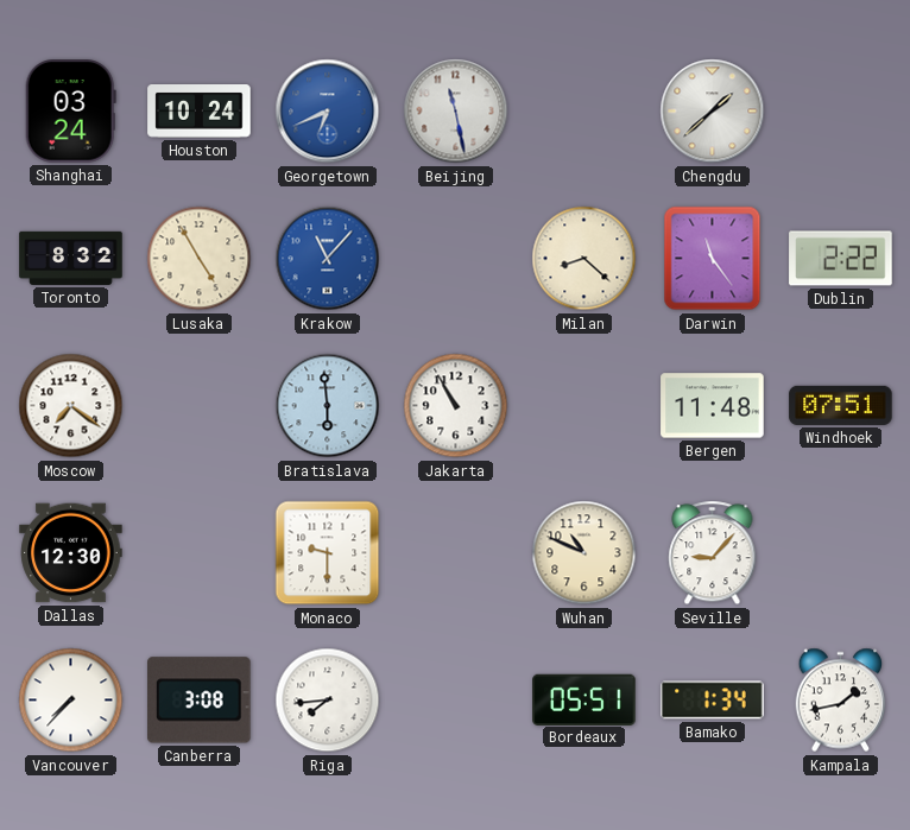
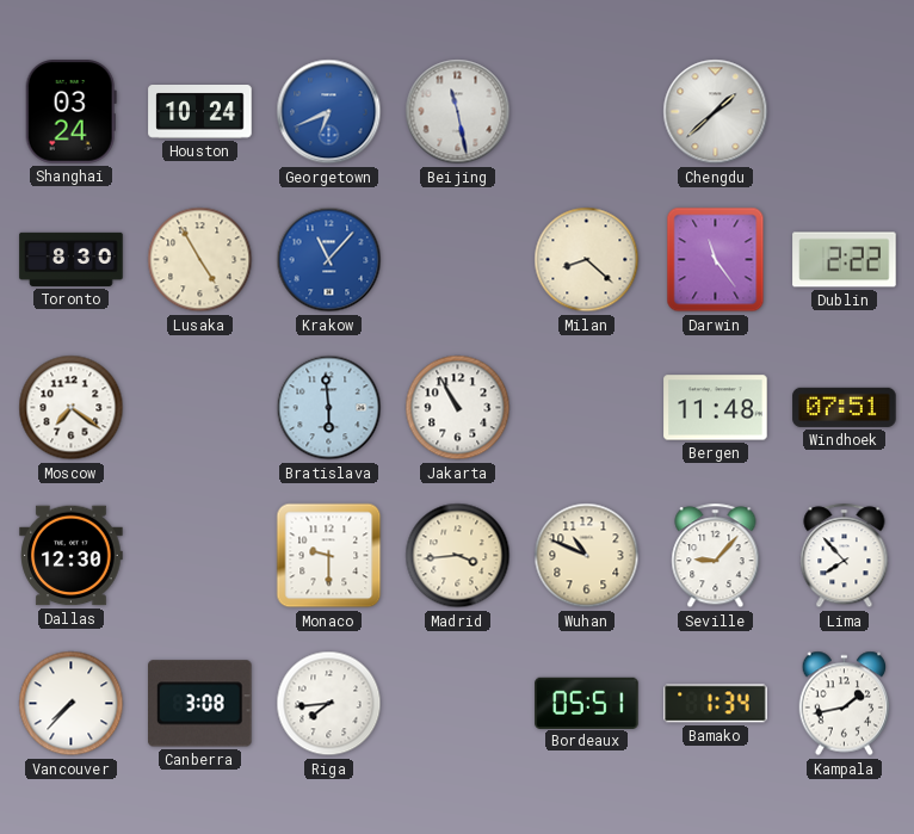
Toronto: 8:32 -> 8:30 (72, 259)
Madrid: none -> 3:44 (458, 556)
Lima: none -> 7:53 (845, 556)
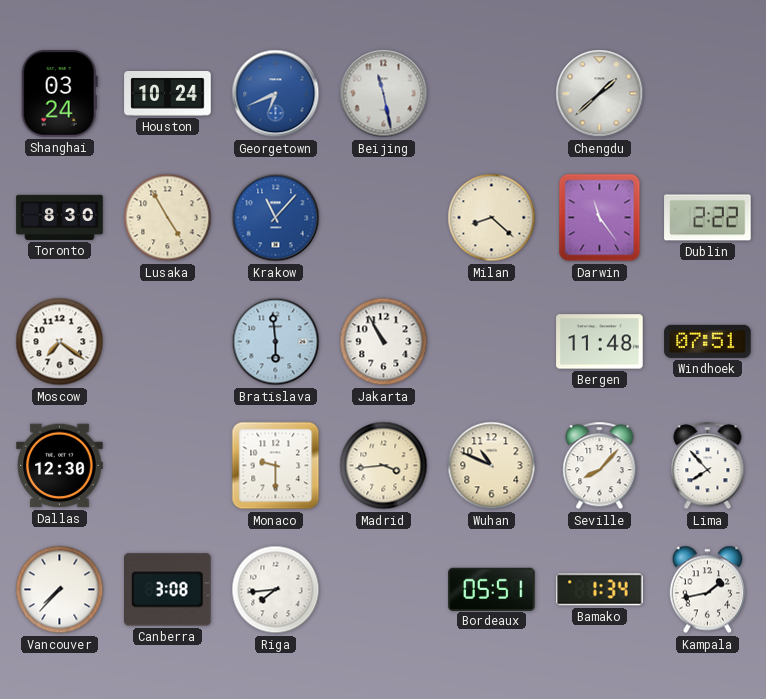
Seville: 9:07 -> 8:07 (600, 466)
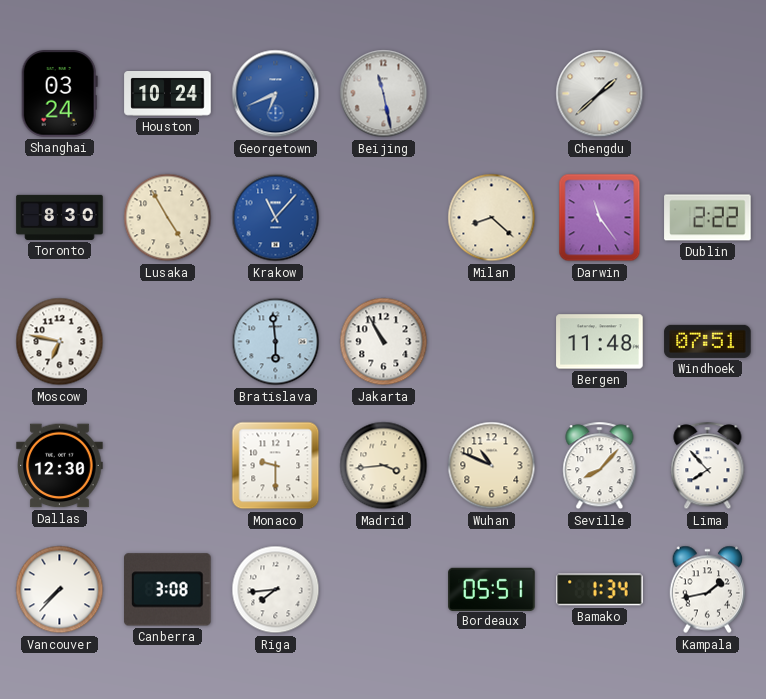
Moscow: 7:21 -> 6:47 (60, 342)
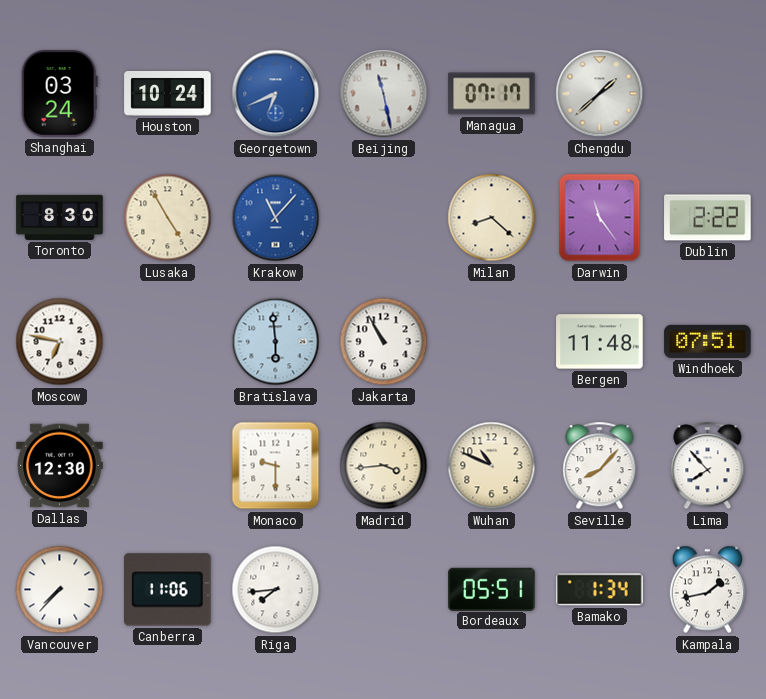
Managua: none -> 07:17 (492, 94)
Canberra: 3:08 -> 11:06 (168, 590)
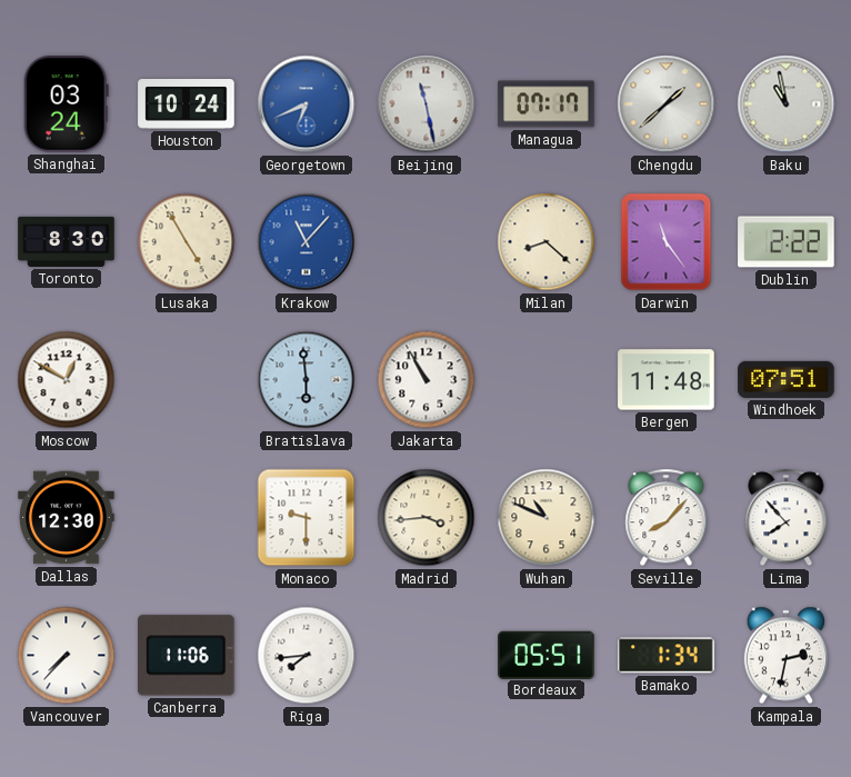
Baku: none -> 10:58 (787, 104)
Moscow: 6:47 -> 12:50 (67, 380)
Kampala: 1:43 -> 2:32 (787, 656)
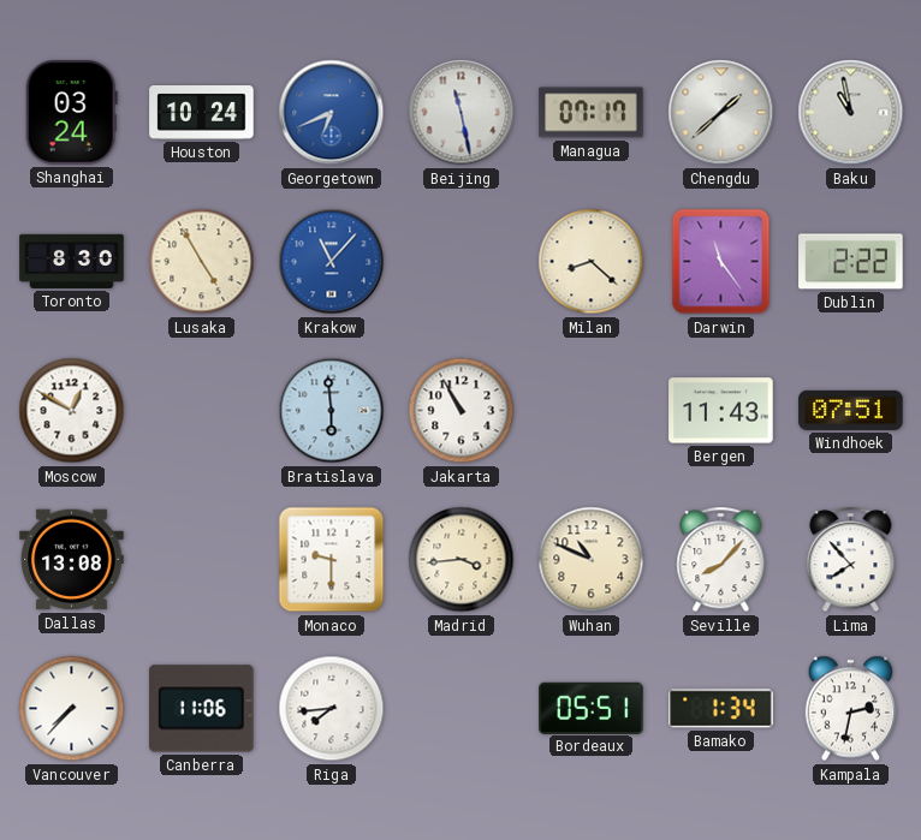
Bergen: 11:48 -> 11:43 (721, 411)
Dallas: 12:30 -> 13:08 (72, 560)
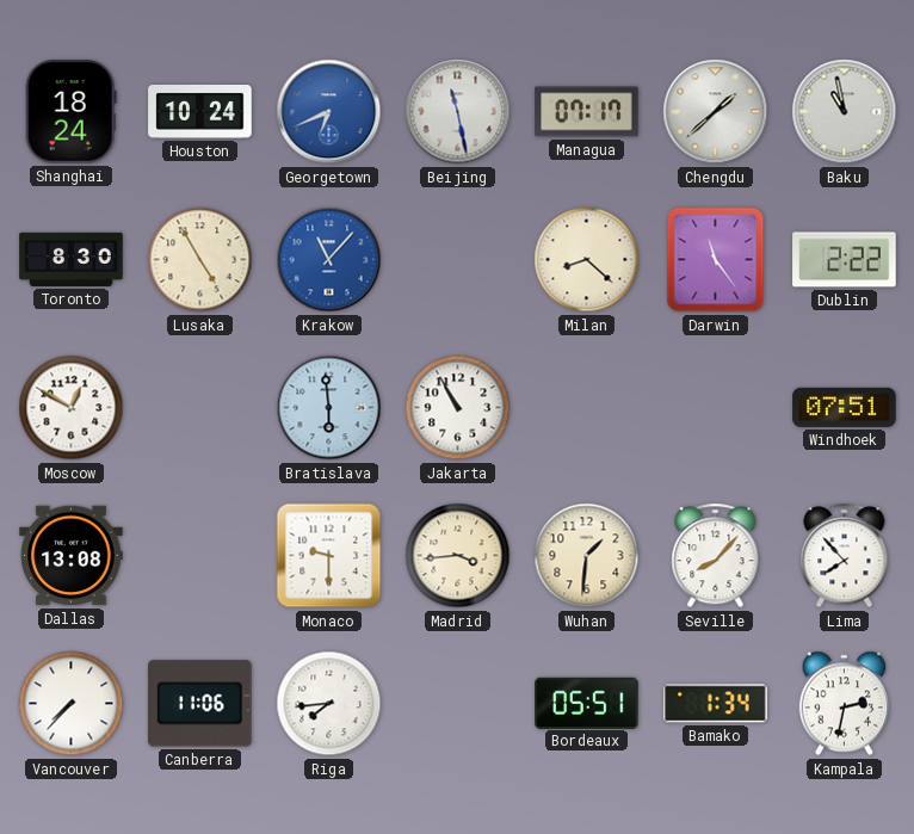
Shanghai: 03:24 -> 18:24 (70, 112)
Bergen: 11:43 -> none (721, 411)
Wuhan: 10:49 -> 1:31 (587, 556)
